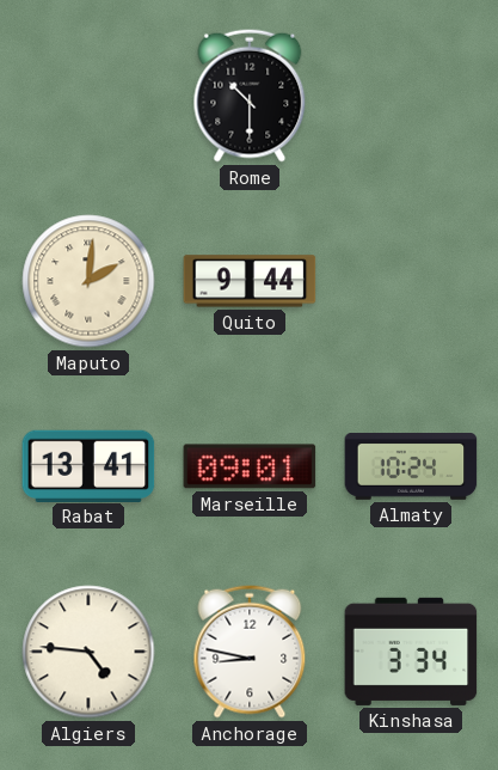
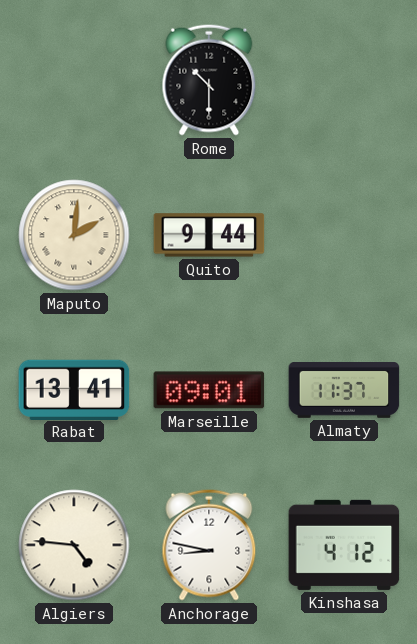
Almaty: 10:24 -> 11:37 (344, 391)
Kinshasa: 3:34 -> 4:12 (344, 545)
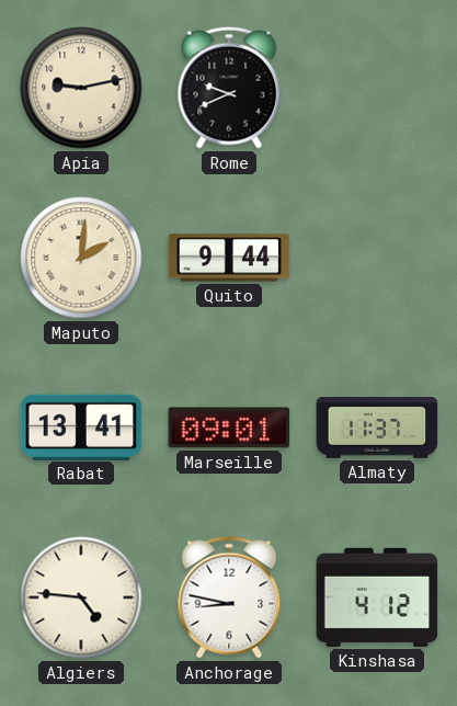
Apia: none -> 9:13 (81, 88)
Rome: 10:30 -> 9:41 (229, 88)
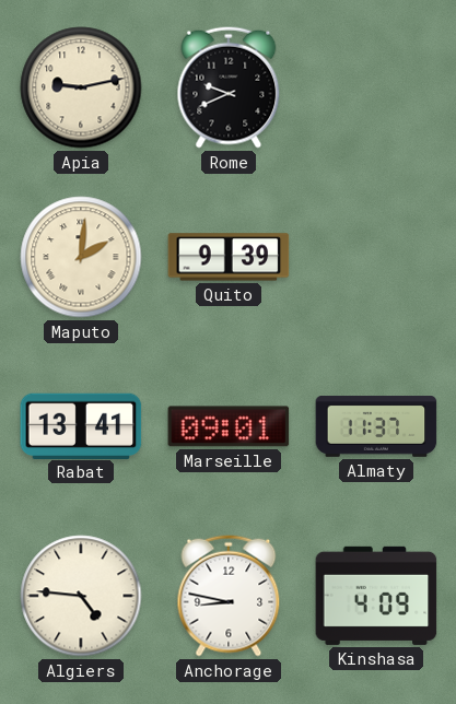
Quito: 9:44 -> 9:39 (229, 257)
Kinshasa: 4:12 -> 4:09 (376, 596)
